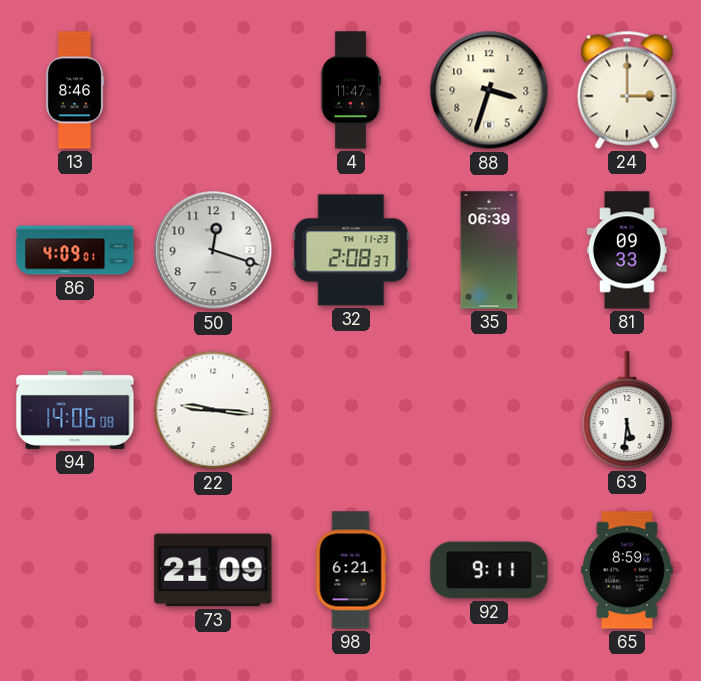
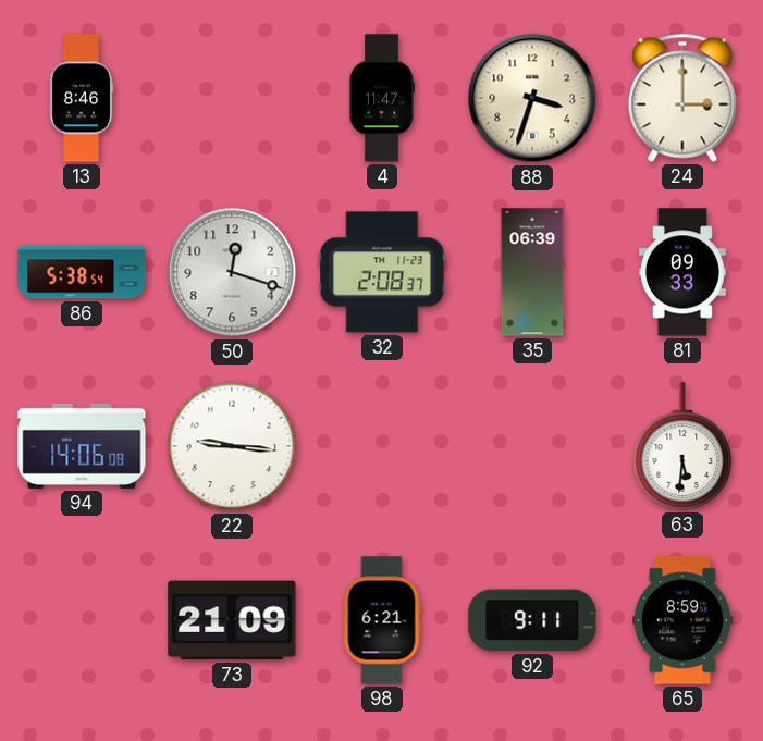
86: 4:09 -> 5:38 (82, 272)
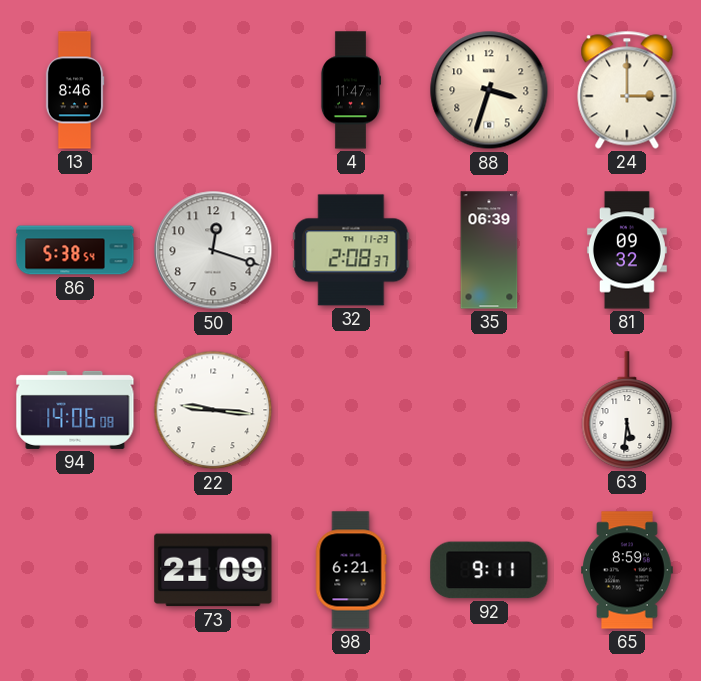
81: 09:33 -> 09:32 (627, 250)
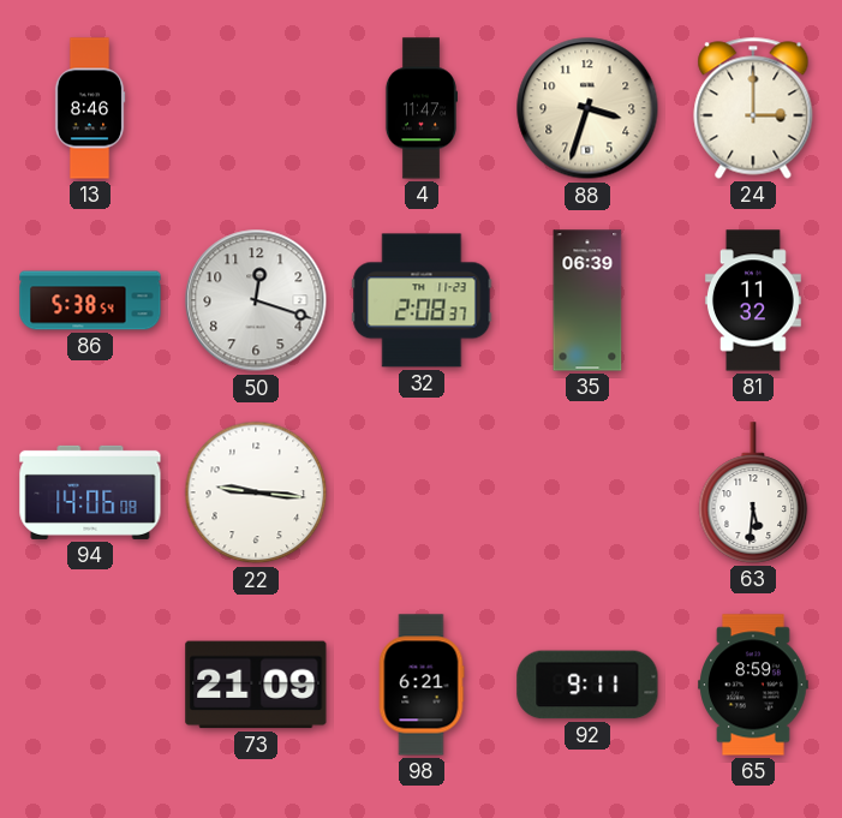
81: 09:32 -> 11:32 (753, 300)
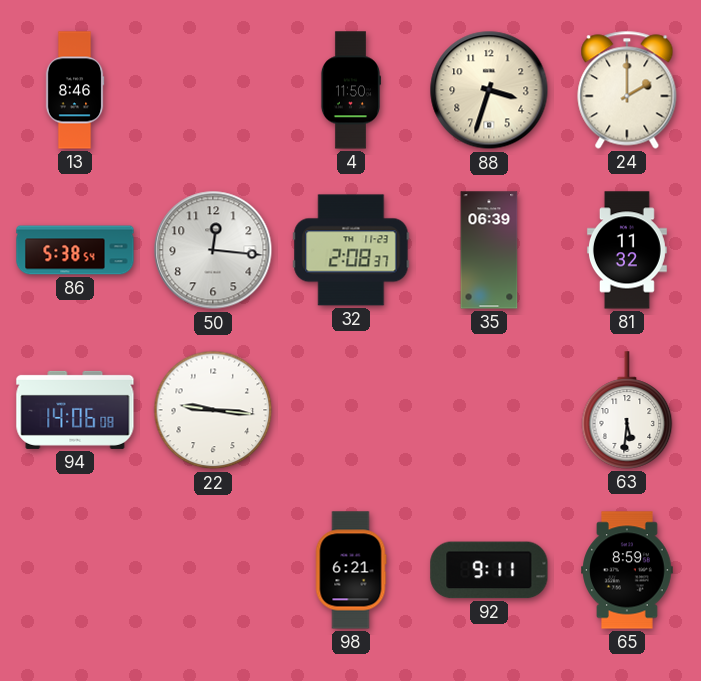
4: 11:47 -> 11:50 (350, 90)
24: 3:00 -> 2:00 (627, 90)
50: 12:18 -> 12:16 (213, 250)
73: 21:09 -> none (256, 685)
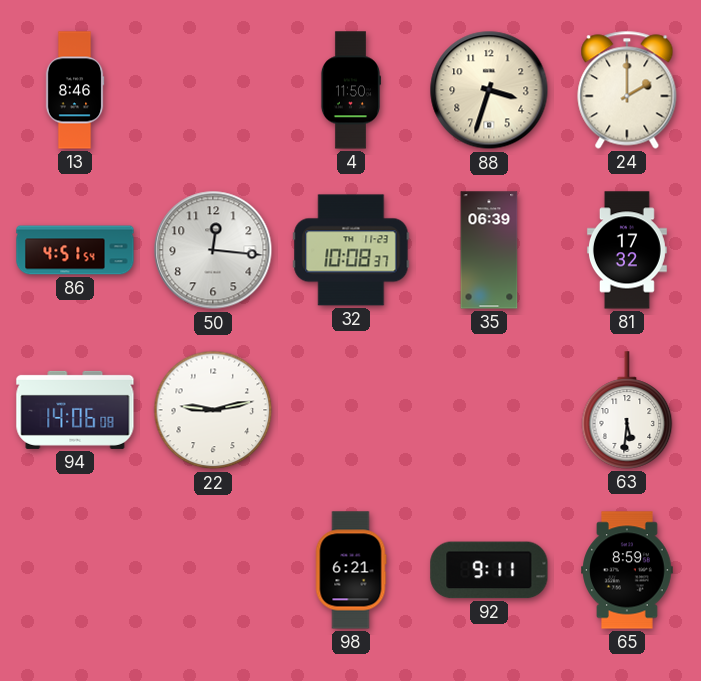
86: 5:38 -> 4:51 (75, 250)
32: 2:08 -> 10:08 (351, 250)
81: 11:32 -> 17:32 (627, 250)
22: 9:16 -> 9:13 (213, 410)
